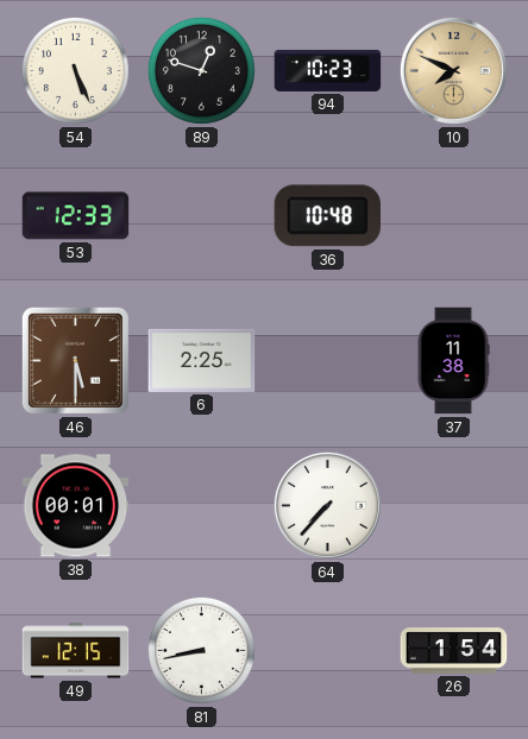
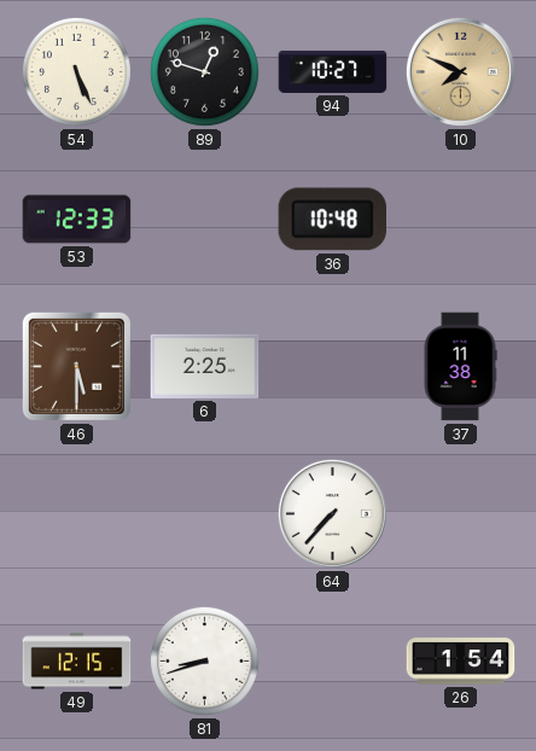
94: 10:23 -> 10:27 (333, 71)
38: 00:01 -> none (76, 506)
81: 8:43 -> 8:42 (204, 660)
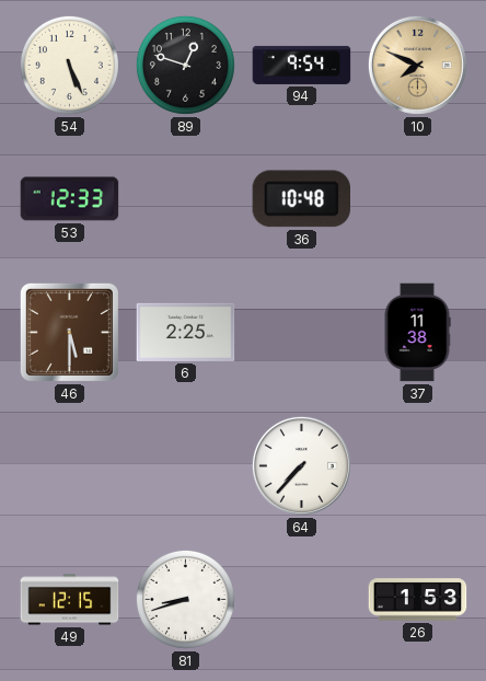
94: 10:27 -> 9:54 (302, 65)
26: 1:54 -> 1:53 (418, 600)
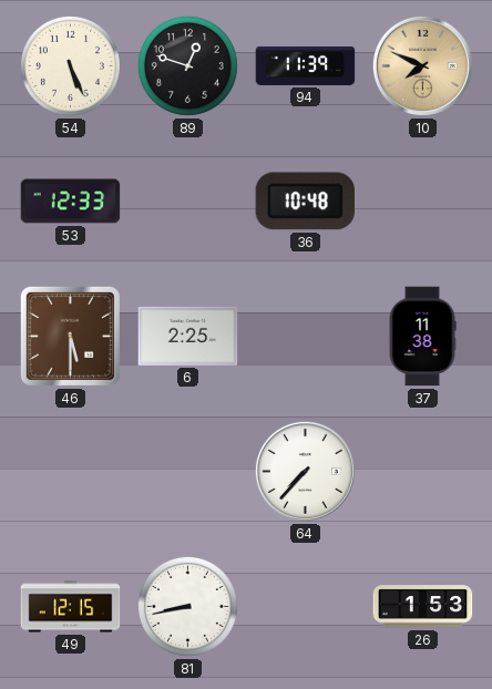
94: 9:54 -> 11:39 (306, 65)
81: 8:42 -> 8:43 (187, 606)
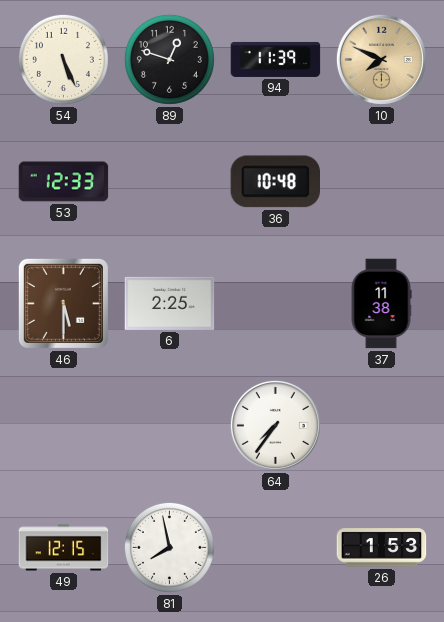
64: 7:37 -> 7:36 (275, 425)
81: 8:43 -> 7:58 (169, 547)
